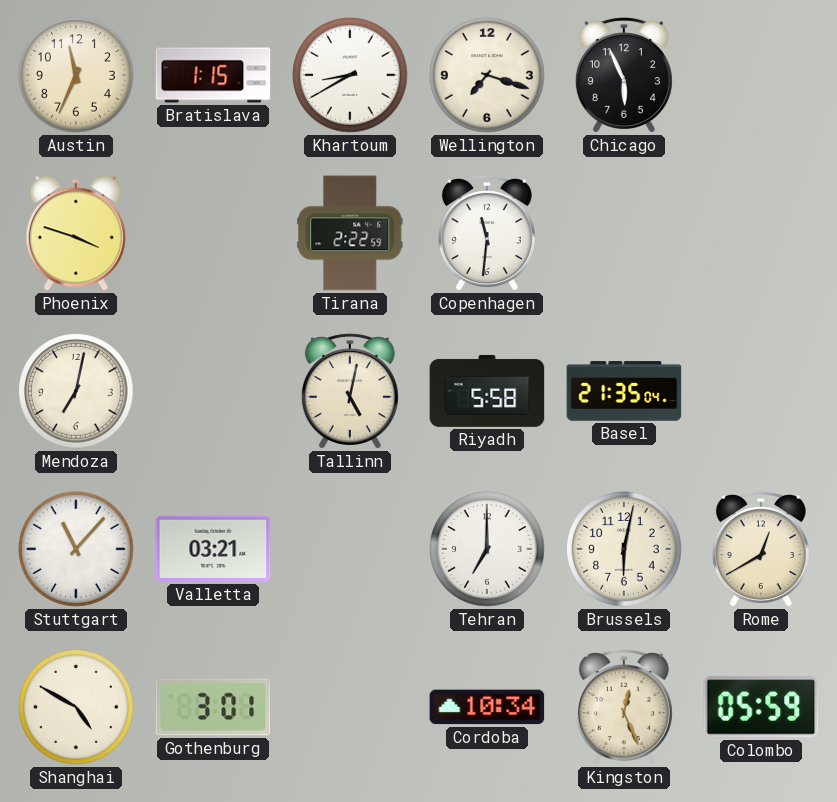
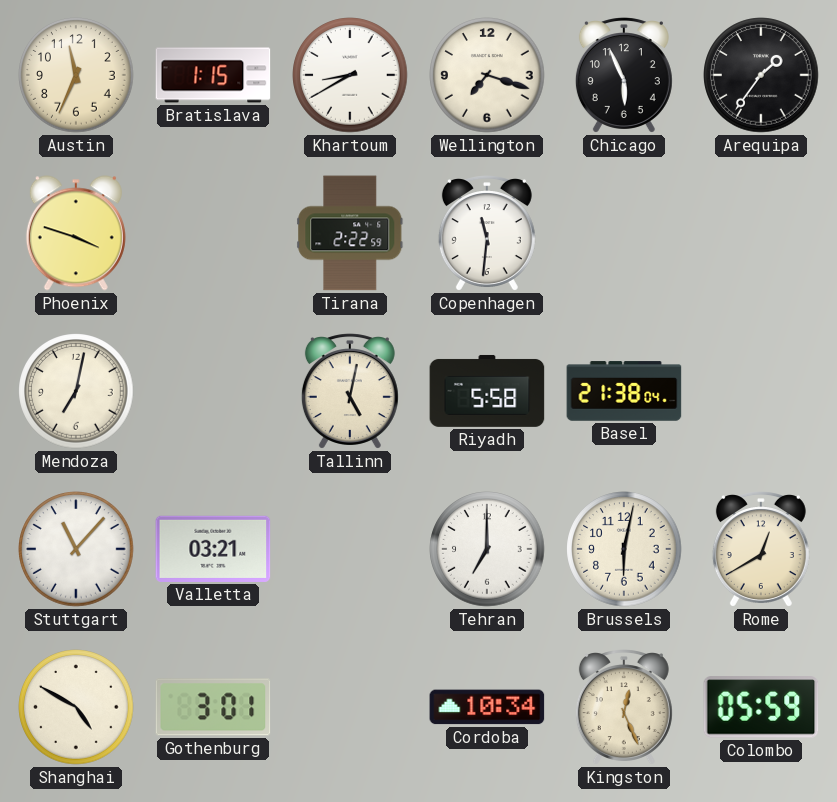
Arequipa: none -> 1:36 (761, 75)
Basel: 21:35 -> 21:38 (624, 391)
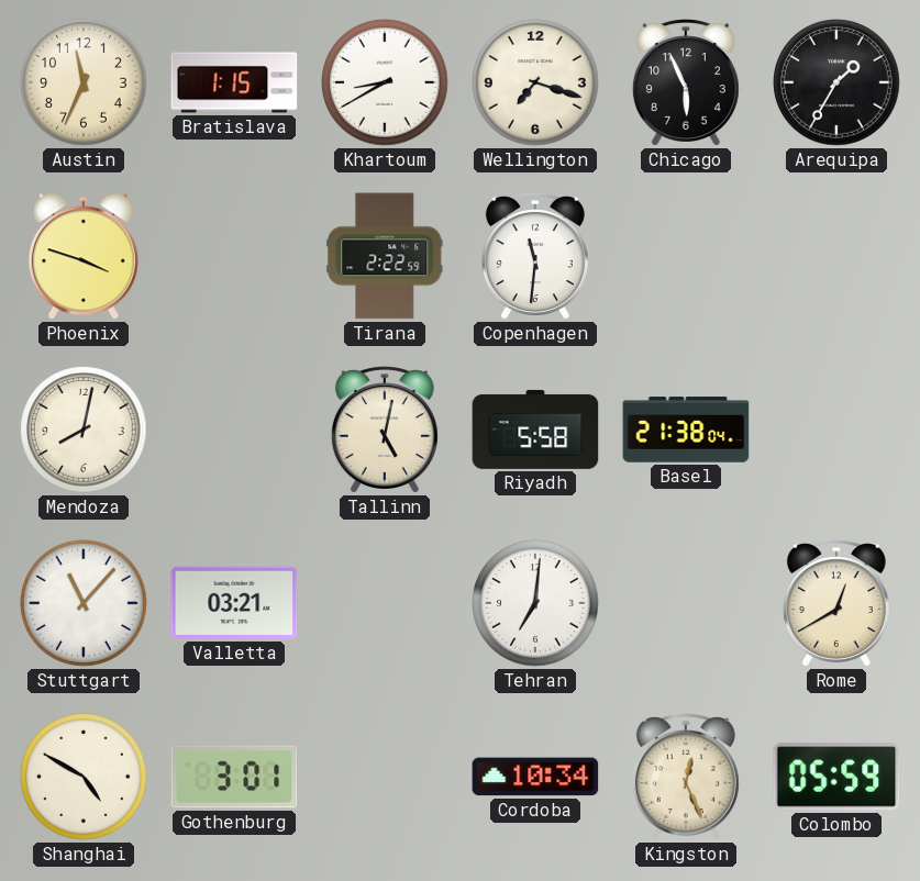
Arequipa: 1:36 -> 1:35 (836, 82)
Mendoza: 7:02 -> 8:02 (84, 430)
Tehran: 7:00 -> 7:01 (535, 603)
Brussels: 6:02 -> none (624, 549)
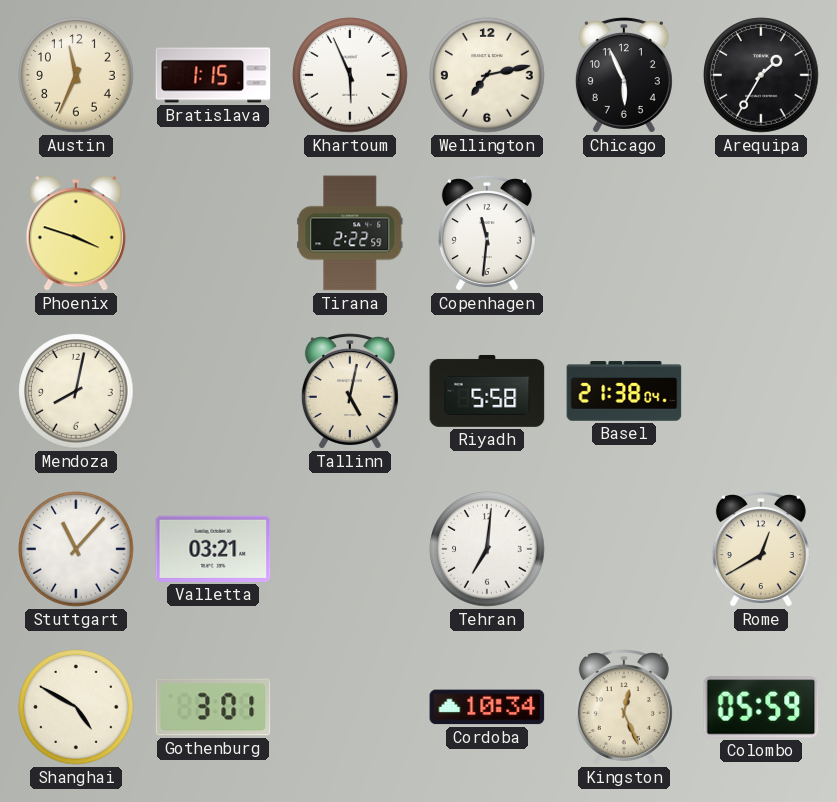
Khartoum: 8:40 -> 5:56 (350, 75)
Wellington: 7:18 -> 7:13 (487, 75)
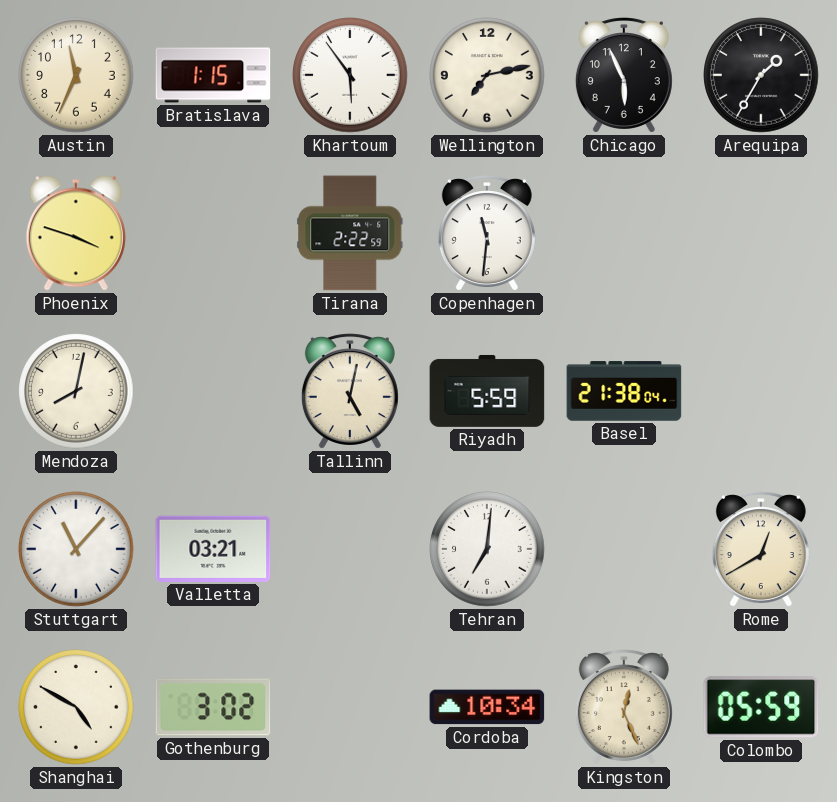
Khartoum: 5:56 -> 5:54 (350, 75)
Riyadh: 5:58 -> 5:59 (487, 391)
Gothenburg: 3:01 -> 3:02 (213, 707)
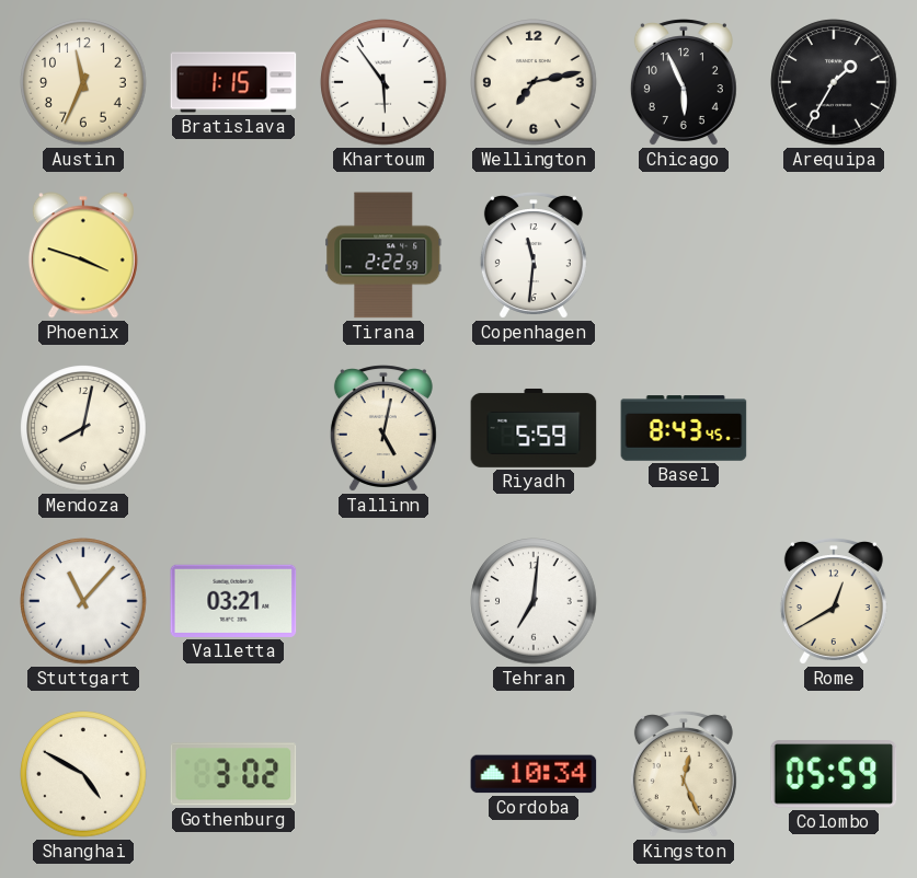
Basel: 21:38 -> 8:43 (684, 428)
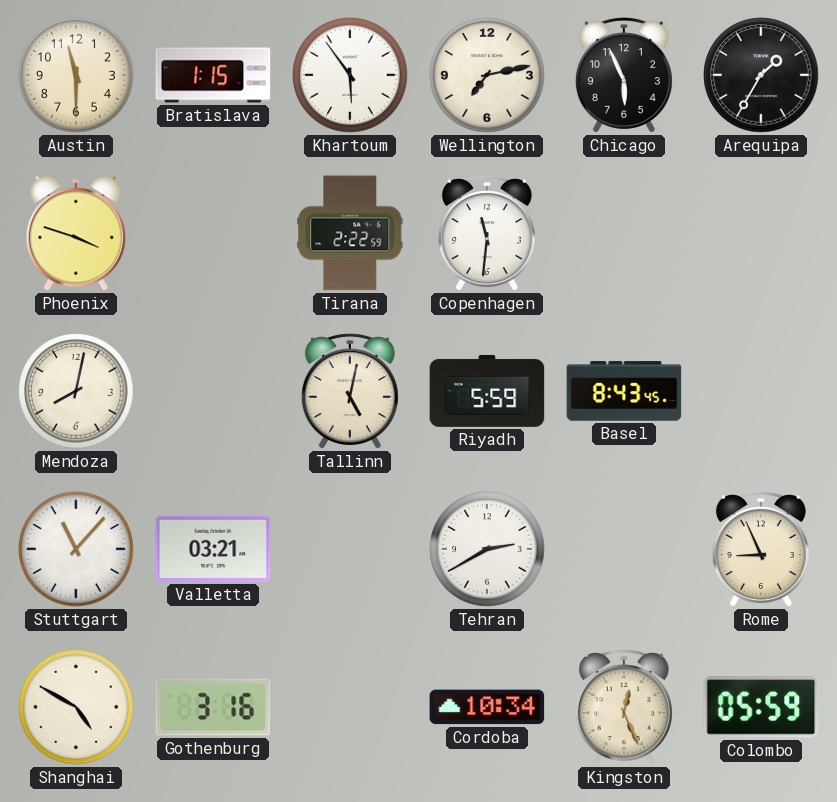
Austin: 11:34 -> 11:30 (76, 75)
Tehran: 7:01 -> 2:40 (487, 549)
Rome: 12:40 -> 8:56 (761, 549)
Gothenburg: 3:02 -> 3:16 (213, 707)
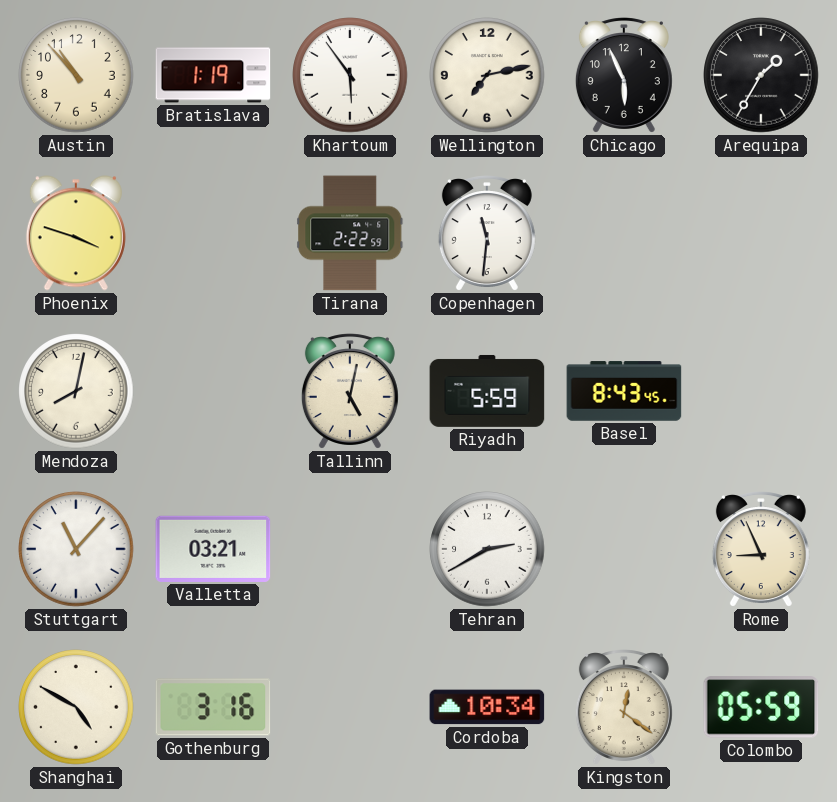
Austin: 11:30 -> 10:53 (76, 75)
Bratislava: 1:15 -> 1:19 (213, 75)
Kingston: 12:26 -> 12:21 (624, 707)
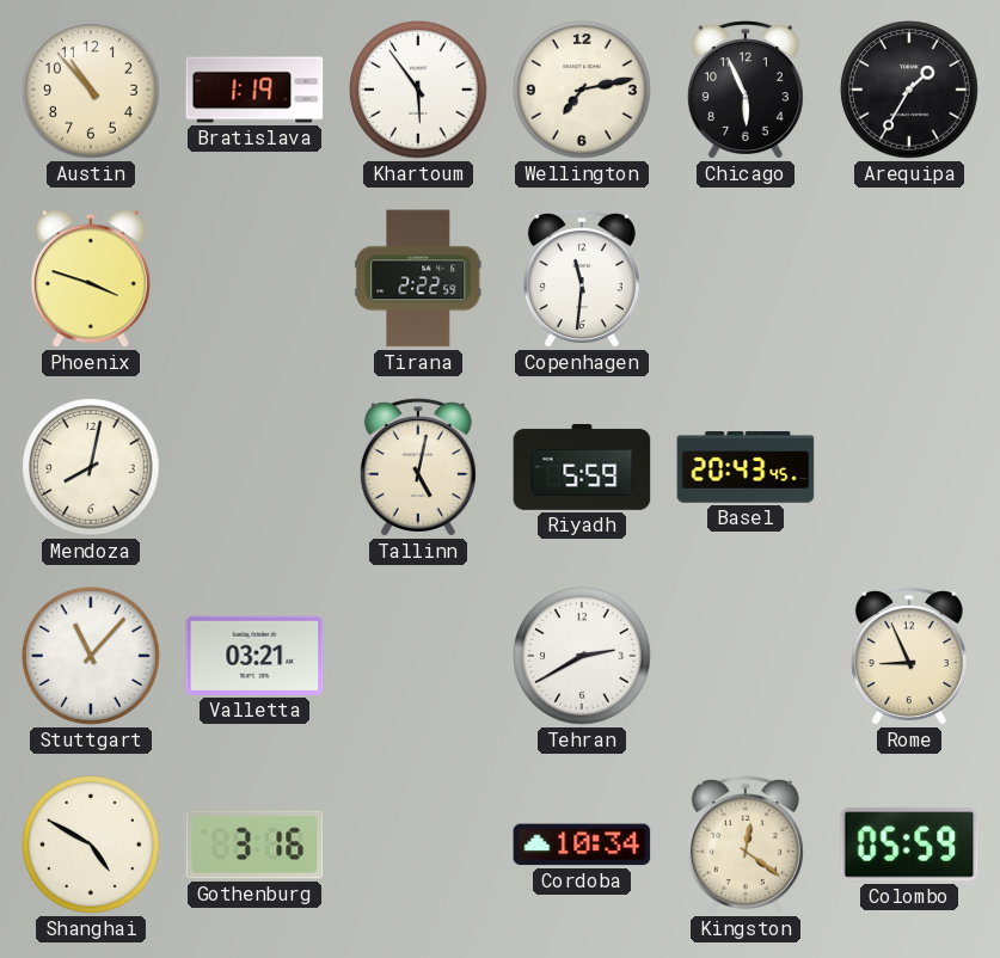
Basel: 8:43 -> 20:43 (746, 467)
